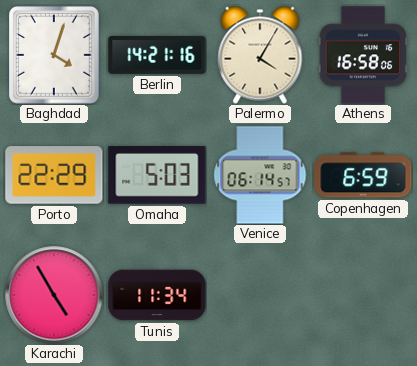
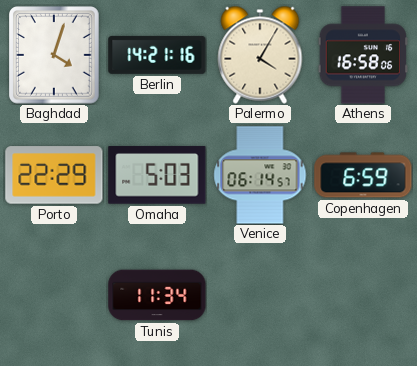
Karachi: 4:55 -> none (54, 295)
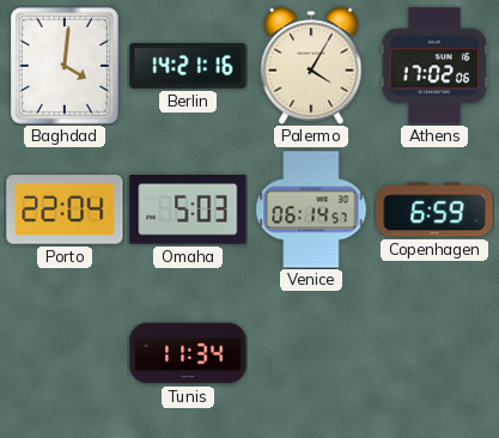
Baghdad: 4:03 -> 4:01 (66, 67)
Athens: 16:58 -> 17:02 (434, 66)
Porto: 22:29 -> 22:04 (65, 209)
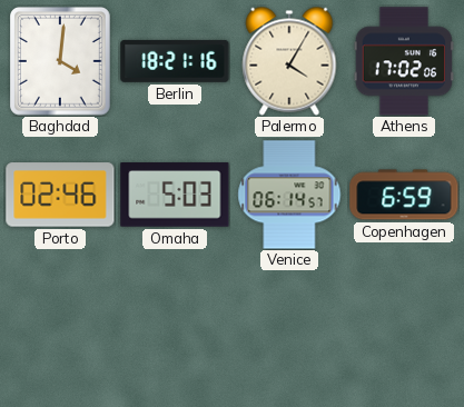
Berlin: 14:21 -> 18:21 (175, 61)
Porto: 22:04 -> 02:46 (60, 195)
Tunis: 11:34 -> none (188, 353)
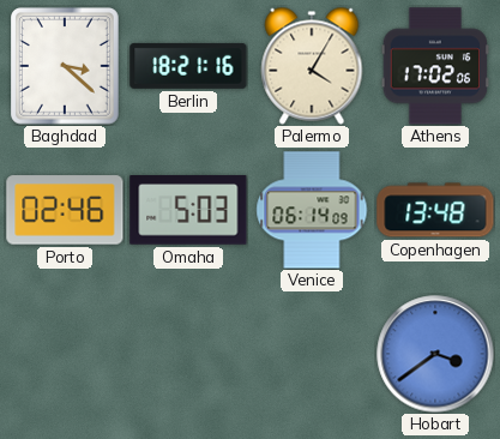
Baghdad: 4:01 -> 3:22 (66, 67)
Venice: 06:14:57 -> 06:14:09 (312, 210)
Copenhagen: 6:59 -> 13:48 (435, 210)
Hobart: none -> 3:39 (435, 354)
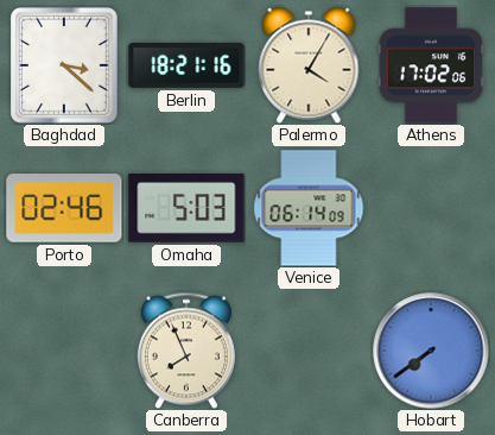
Copenhagen: 13:48 -> none (435, 210)
Canberra: none -> 7:56 (186, 351)
Hobart: 3:39 -> 7:39 (431, 351)
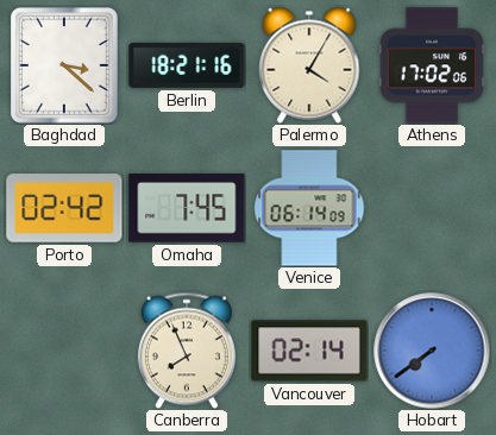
Porto: 02:46 -> 02:42 (64, 208)
Omaha: 5:03 -> 7:45 (187, 208)
Vancouver: none -> 02:14 (309, 351)
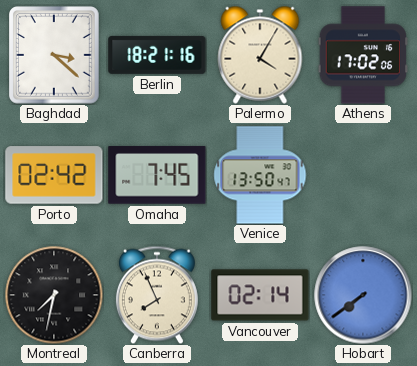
Venice: 06:14 -> 13:50 (260, 175)
Montreal: none -> 7:32 (54, 295)
